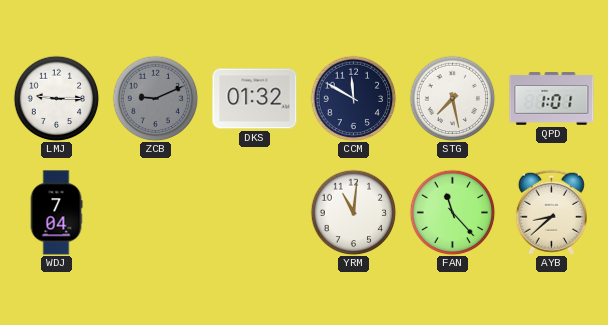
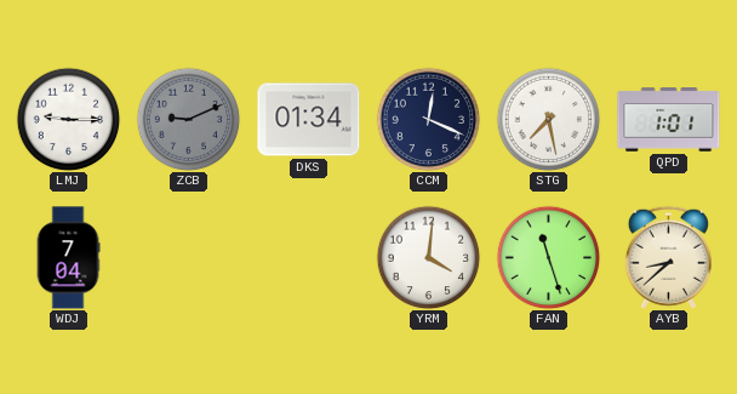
DKS: 01:32 -> 01:34 (309, 120)
CCM: 11:50 -> 12:19 (428, 119)
YRM: 11:01 -> 4:01 (428, 257)
FAN: 11:23 -> 11:27 (548, 257)
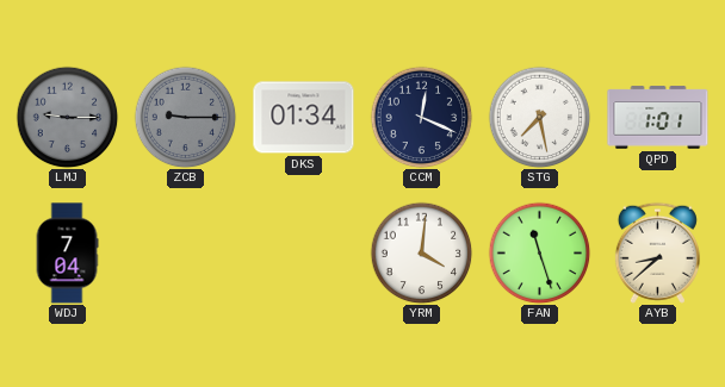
LMJ dial: white -> grey (67, 117)
ZCB: 9:11 -> 9:15 (185, 117)
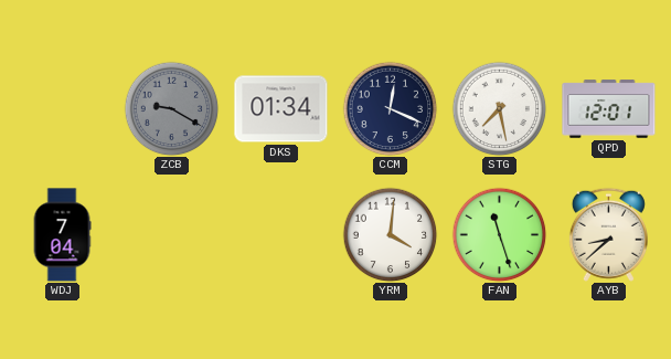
LMJ: 9:15 -> none (67, 117)
ZCB: 9:15 -> 9:20 (171, 108)
QPD: 1:01 -> 12:01 (609, 109)
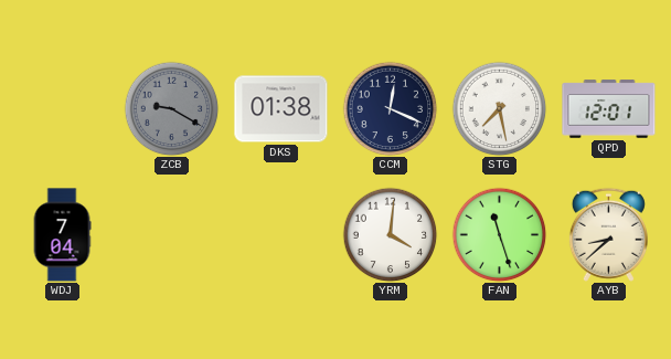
DKS: 01:34 -> 01:38 (281, 109)
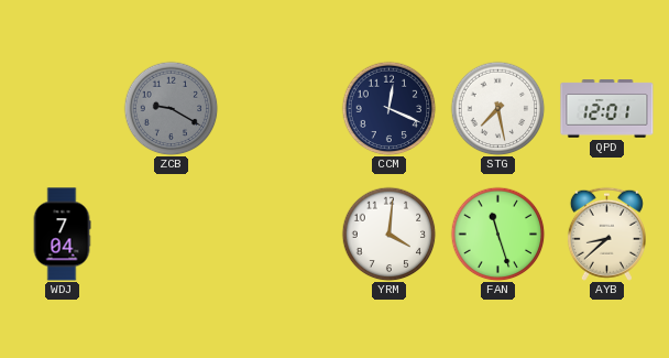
DKS: 01:38 -> none (281, 109)
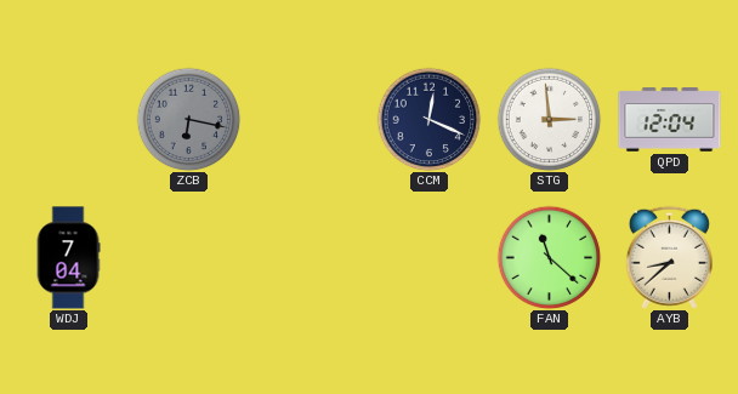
ZCB: 9:20 -> 6:17 (188, 119)
STG: 7:28 -> 2:59 (549, 119)
QPD: 12:01 -> 12:04 (670, 120)
YRM: 4:01 -> none (388, 234)
FAN: 11:27 -> 11:22 (549, 257)
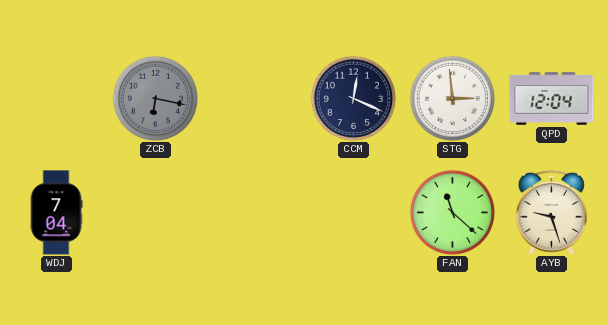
AYB: 8:38 -> 9:27 (551, 212)
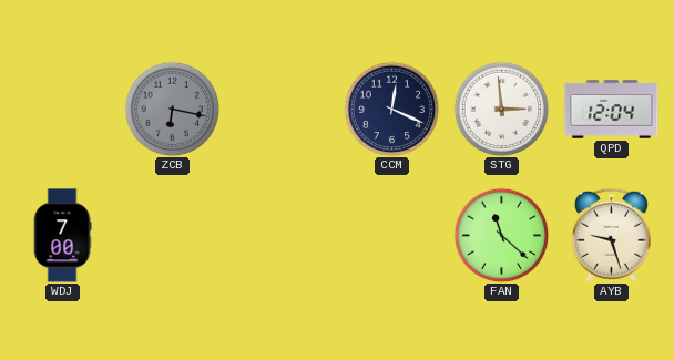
WDJ: 7:04 -> 7:00 (62, 236)
